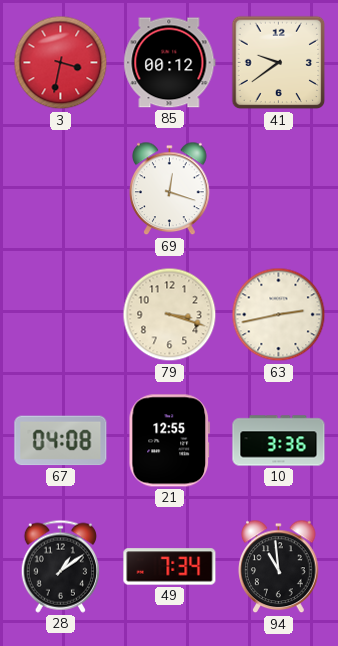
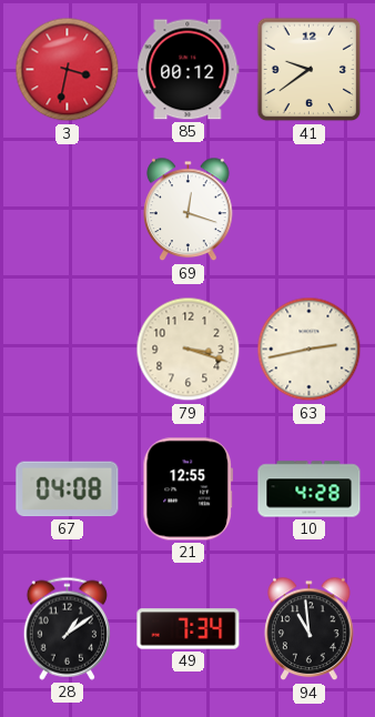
10: 3:36 -> 4:28 (310, 489)
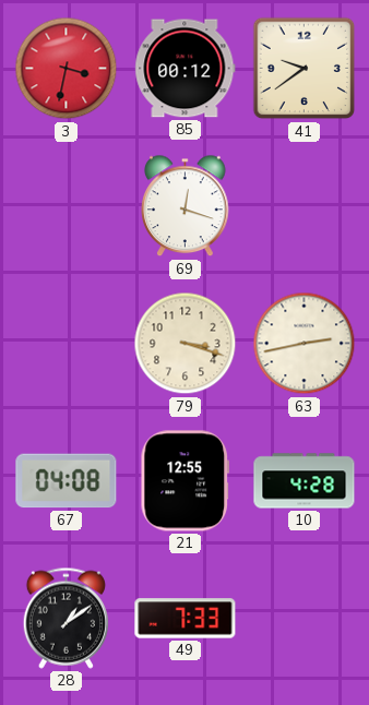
49: 7:34 -> 7:33 (186, 619)
94: 10:59 -> none (310, 629)
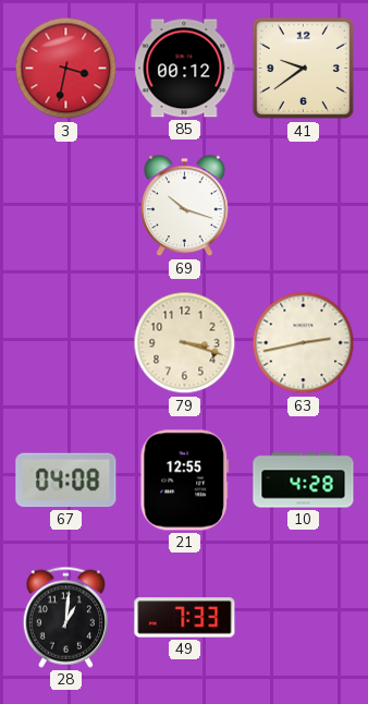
69: 12:18 -> 10:18 (185, 206)
28: 1:09 -> 1:01 (65, 617)
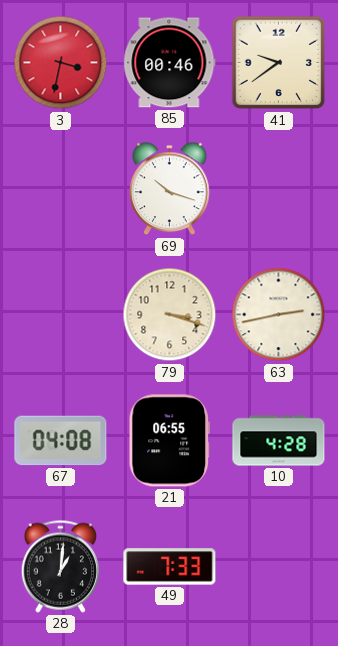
85: 00:12 -> 00:46 (170, 63)
21: 12:55 -> 06:55 (170, 441)
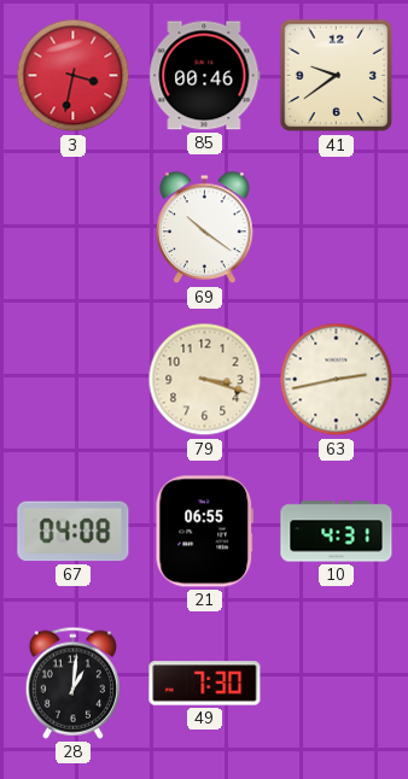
69: 10:18 -> 10:21 (205, 228)
10: 4:28 -> 4:31 (337, 532)
49: 7:33 -> 7:30 (205, 684)
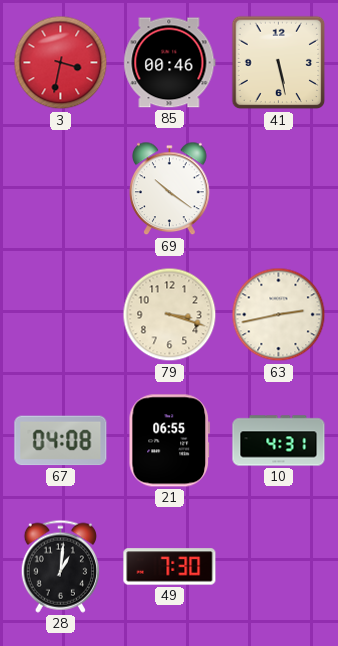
41: 9:39 -> 5:28 (279, 63)
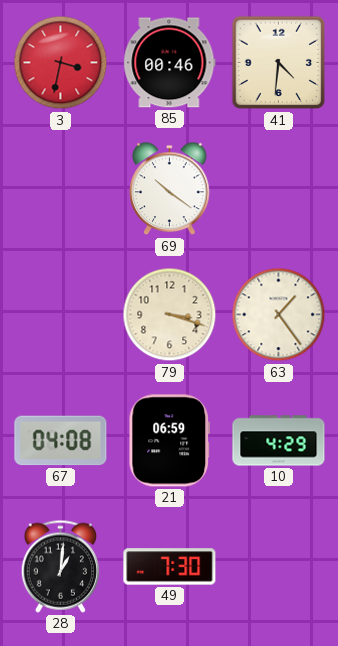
41: 5:28 -> 4:31 (279, 63)
63: 2:43 -> 1:24 (279, 315)
21: 06:55 -> 06:59 (170, 441)
10: 4:31 -> 4:29 (279, 441)
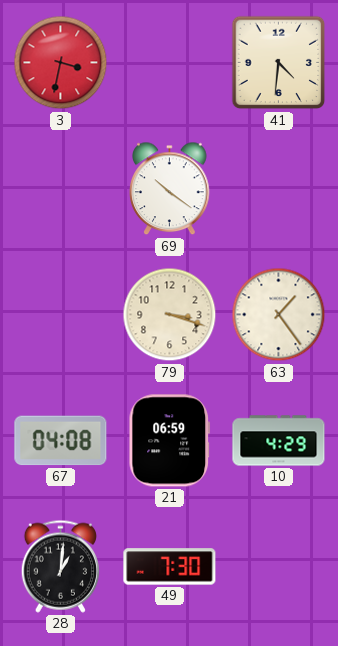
85: 00:46 -> none (170, 63)
